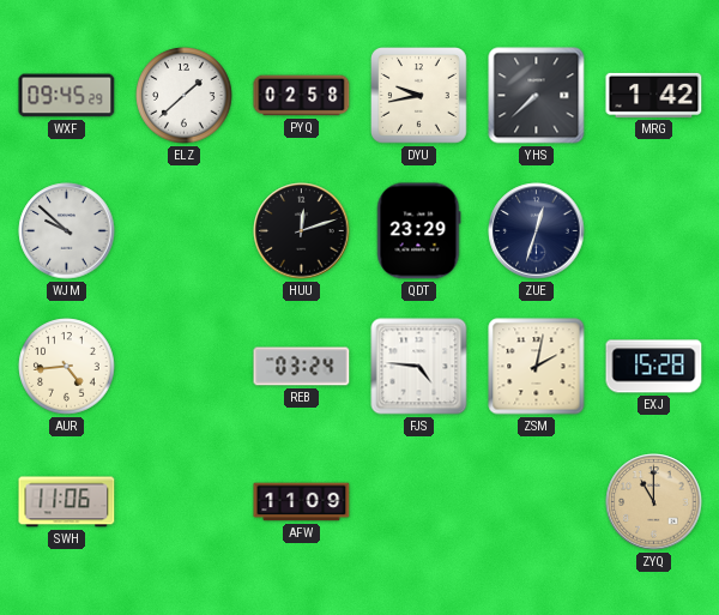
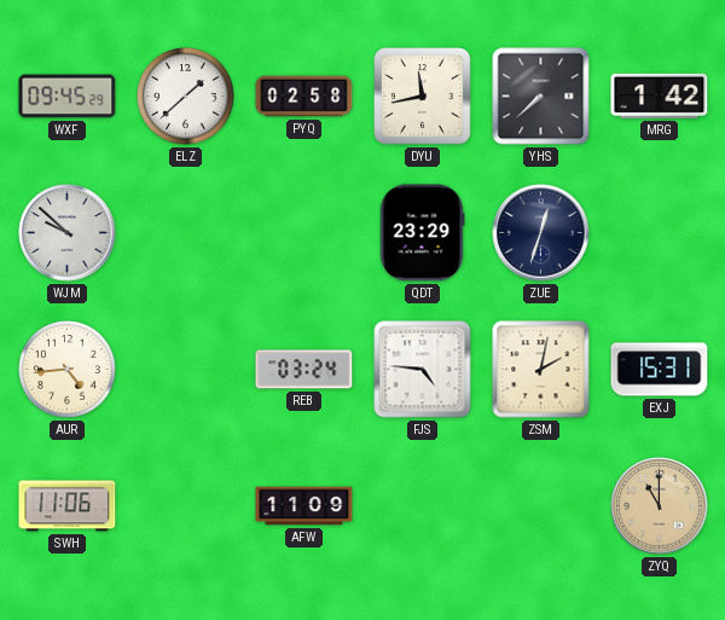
DYU: 9:43 -> 11:43 (423, 97)
HUU: 12:12 -> none (302, 231)
EXJ: 15:28 -> 15:31 (660, 370)
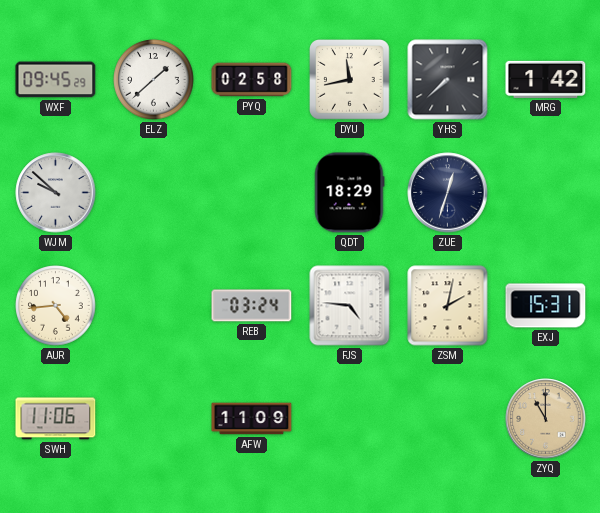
QDT: 23:29 -> 18:29 (349, 193)
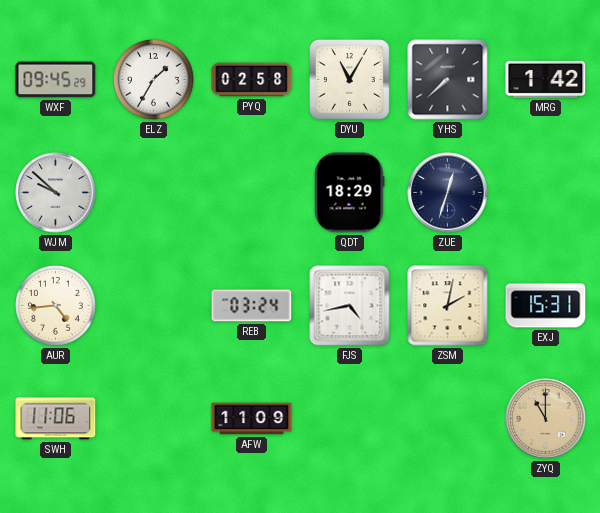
ELZ: 1:38 -> 1:35 (154, 80)
DYU: 11:43 -> 11:05 (350, 80)
FJS: 4:46 -> 4:43 (350, 306)
